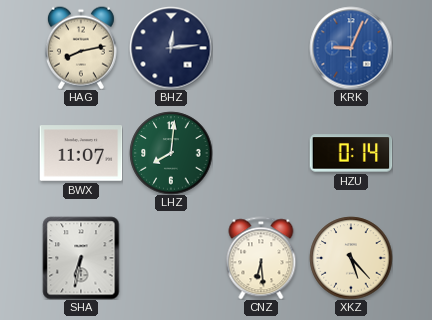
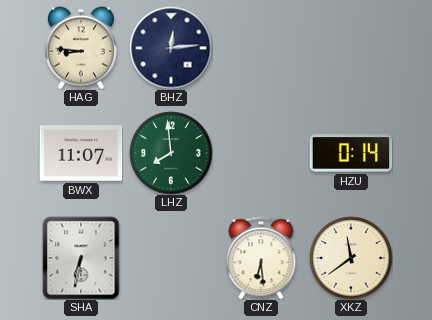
HAG: 8:13 -> 8:46 (81, 48)
KRK: 9:04 -> none (351, 48)
LHZ: 8:01 -> 7:59 (171, 153)
XKZ: 5:23 -> 11:39 (351, 258)
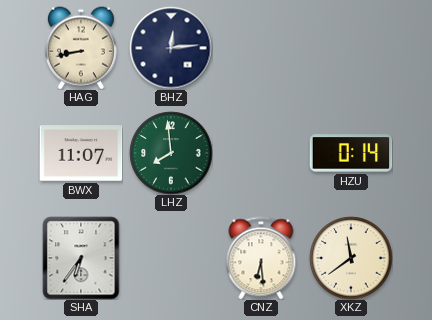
HAG: 8:46 -> 8:43 (81, 48)
SHA: 6:32 -> 6:36 (81, 258)
